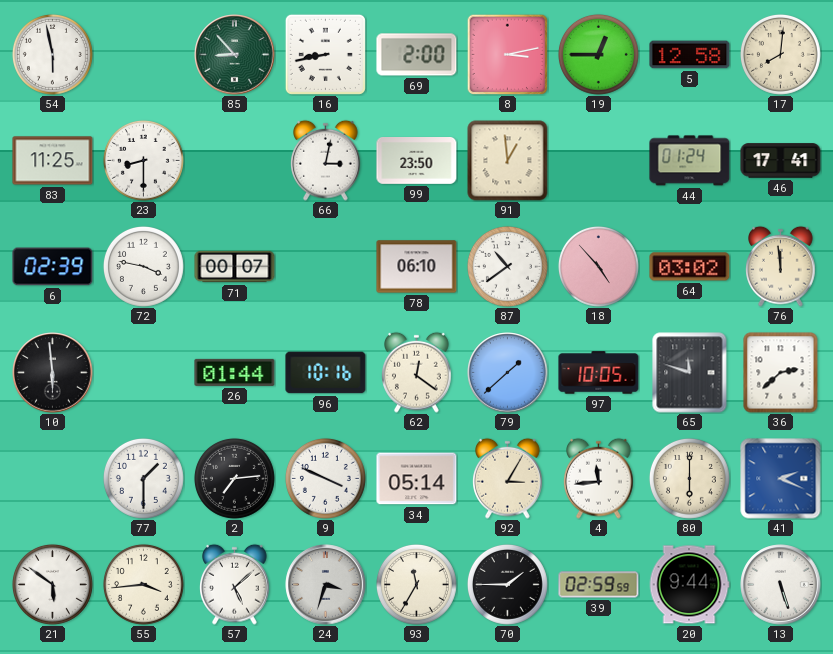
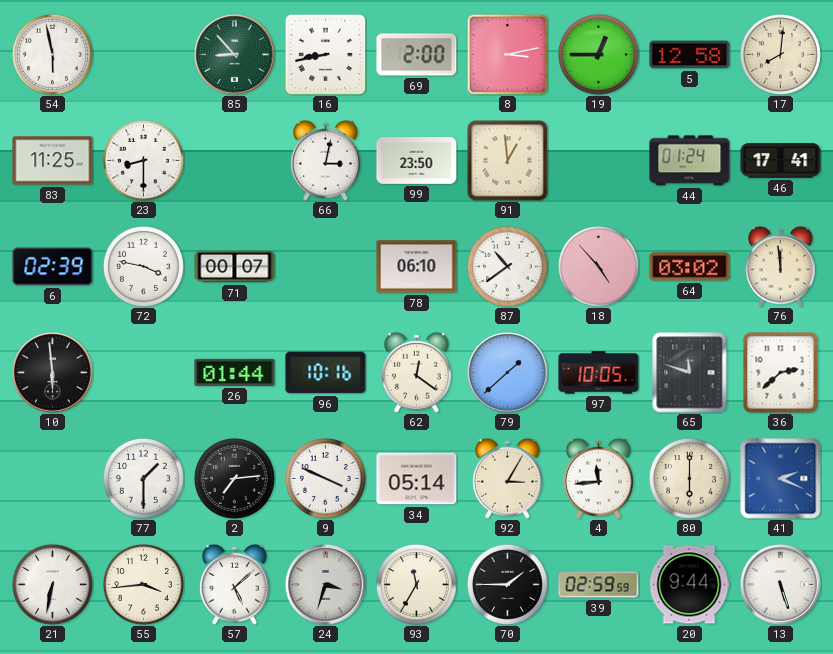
21: 5:51 -> 6:32 (52, 584)
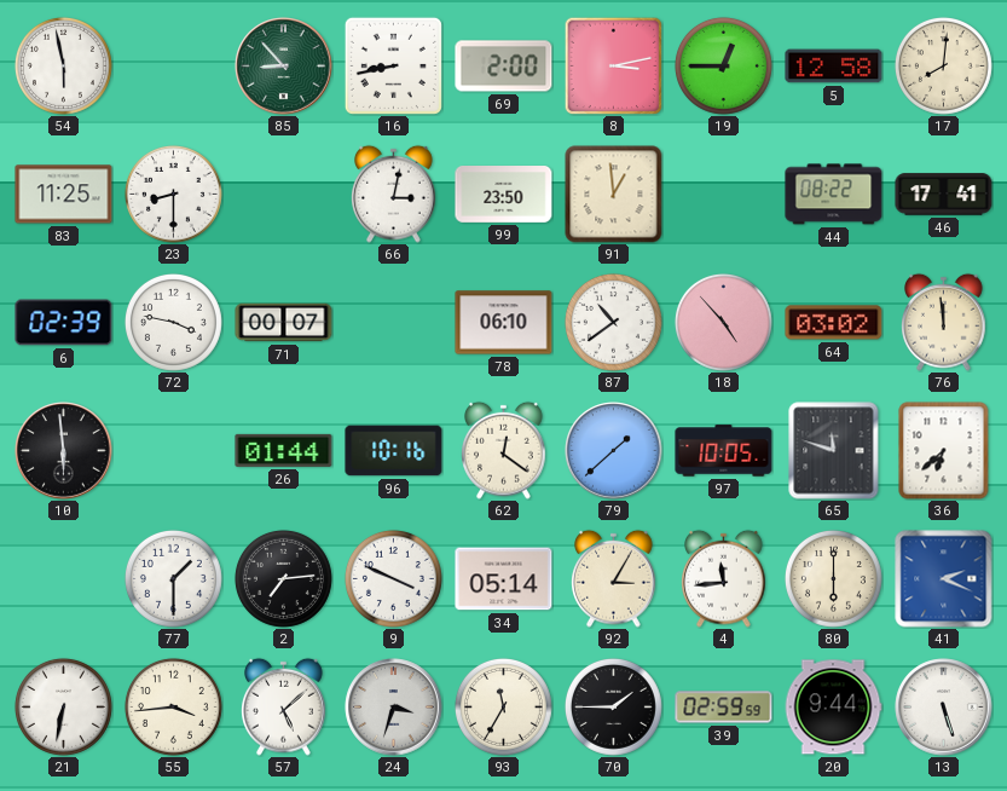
44: 01:24 -> 08:22 (834, 195)
36: 2:38 -> 6:38 (944, 451)
